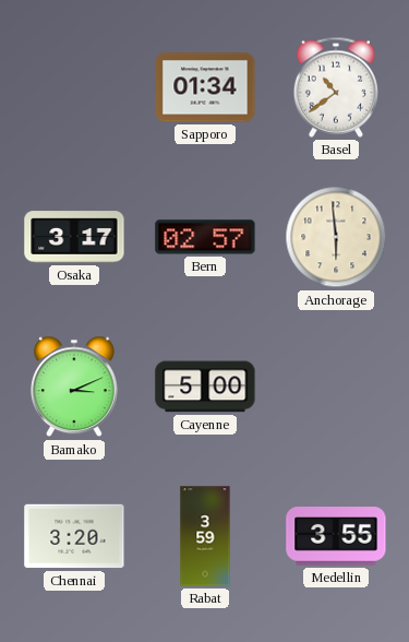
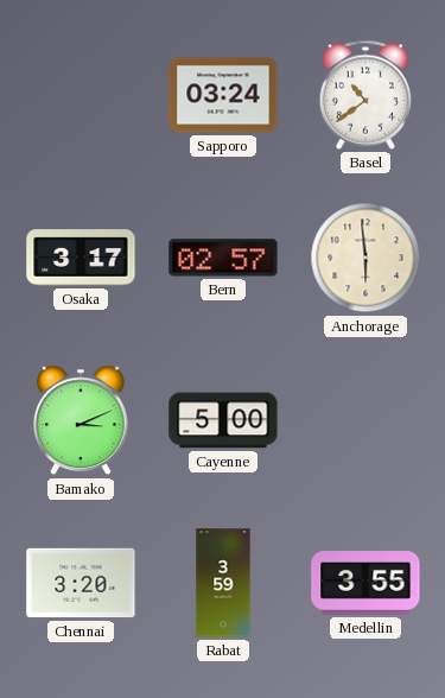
Sapporo: 01:34 -> 03:24 (223, 95)
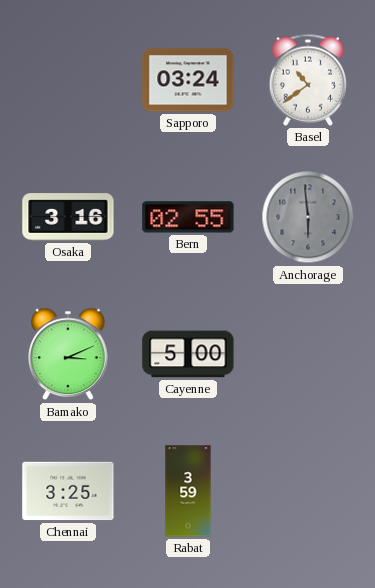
Osaka: 3:17 -> 3:16 (68, 217)
Bern: 02:57 -> 02:55 (188, 217)
Anchorage dial: cream -> grey (308, 217)
Chennai: 3:20 -> 3:25 (68, 491)
Medellin: 3:55 -> none (365, 583)
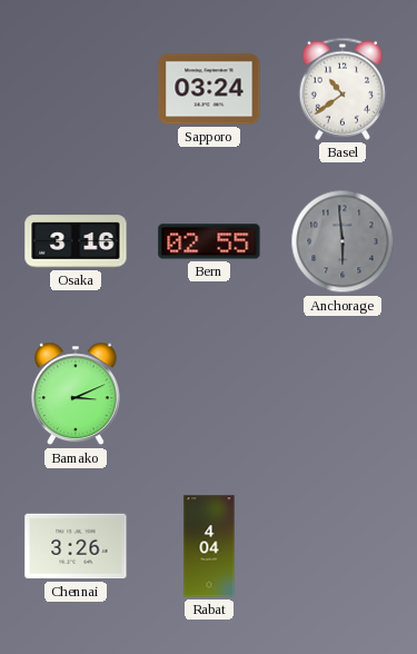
Cayenne: 5:00 -> none (188, 354)
Chennai: 3:25 -> 3:26 (76, 546)
Rabat: 3:59 -> 4:04 (209, 546)
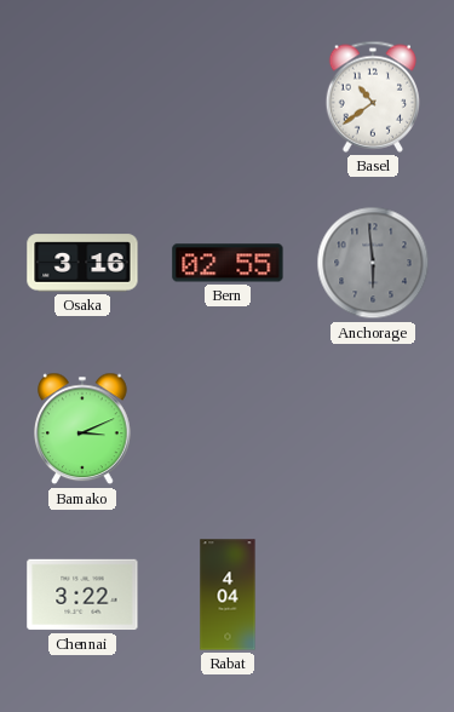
Sapporo: 03:24 -> none (209, 89)
Chennai: 3:26 -> 3:22 (82, 595)
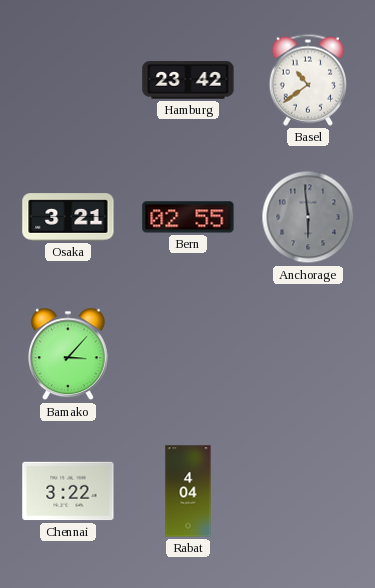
Hamburg: none -> 23:42 (188, 80)
Osaka: 3:16 -> 3:21 (68, 217)
Bamako: 3:11 -> 3:07 (69, 354)
